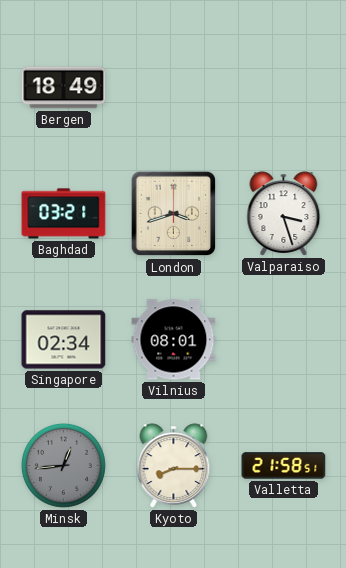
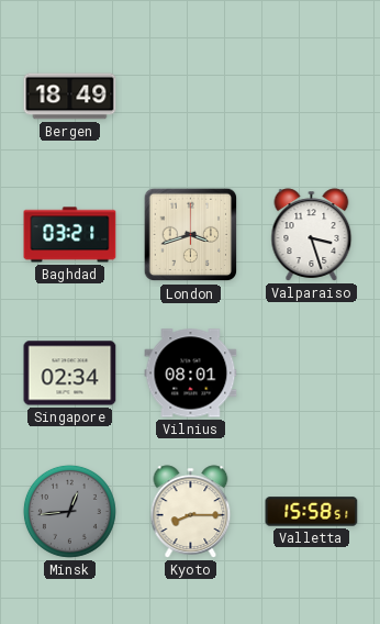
Valletta: 21:58 -> 15:58 (312, 512)
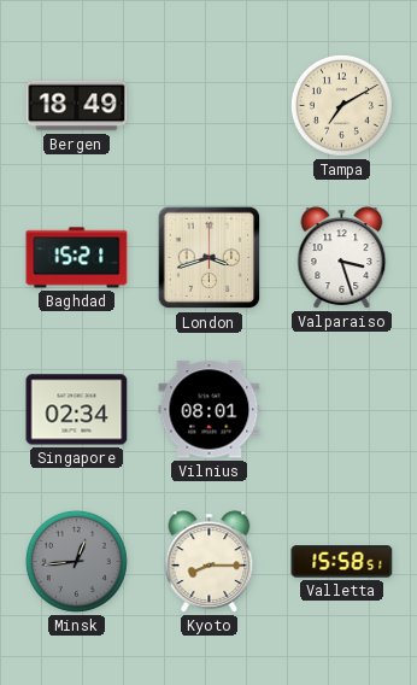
Tampa: none -> 7:10 (341, 105)
Baghdad: 03:21 -> 15:21 (77, 258)
